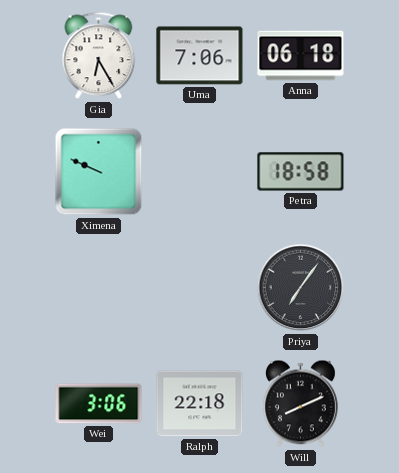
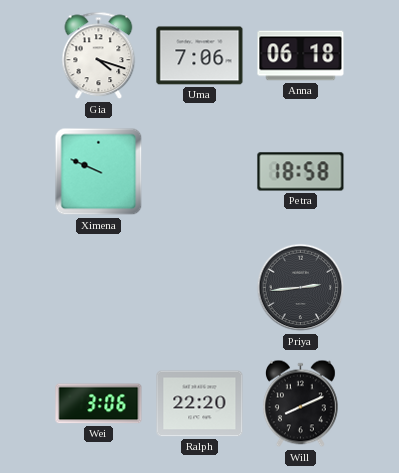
Gia: 6:25 -> 4:18 (99, 56)
Priya: 7:06 -> 2:44 (301, 288)
Ralph: 22:18 -> 22:20 (200, 404)
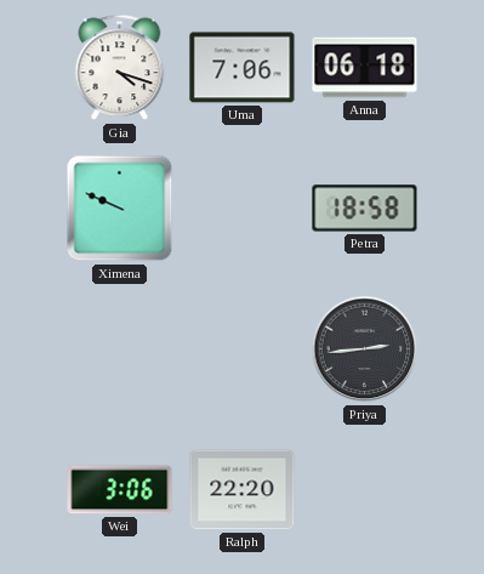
Will: 8:11 -> none (300, 404)
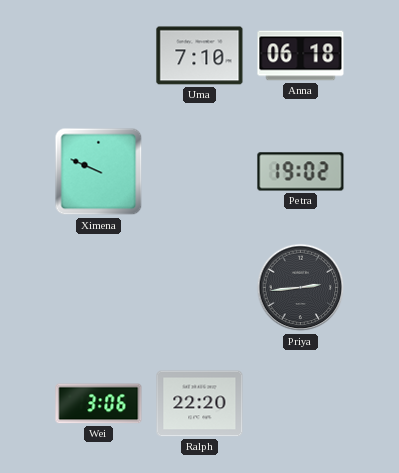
Gia: 4:18 -> none (120, 68)
Uma: 7:06 -> 7:10 (200, 56)
Petra: 18:58 -> 19:02 (301, 172)
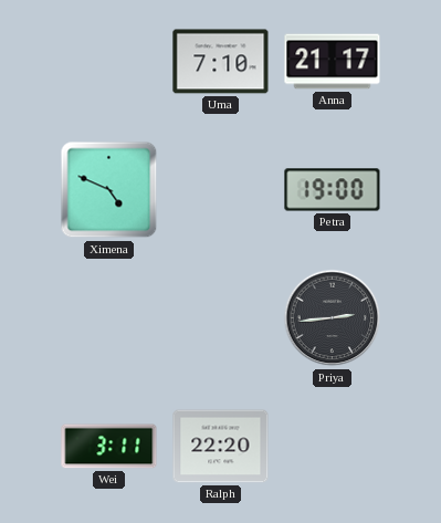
Anna: 06:18 -> 21:17 (333, 62)
Ximena: 9:49 -> 4:49 (109, 190)
Petra: 19:02 -> 19:00 (333, 190)
Wei: 3:06 -> 3:11 (109, 447)
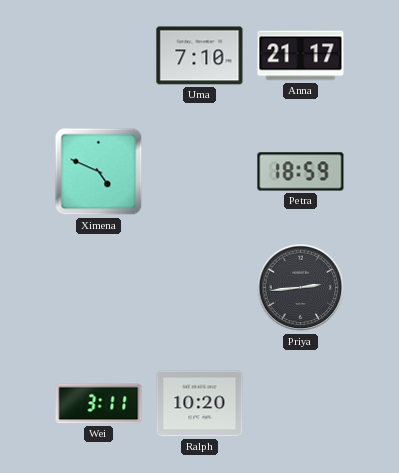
Petra: 19:00 -> 18:59 (301, 172)
Ralph: 22:20 -> 10:20 (200, 404)
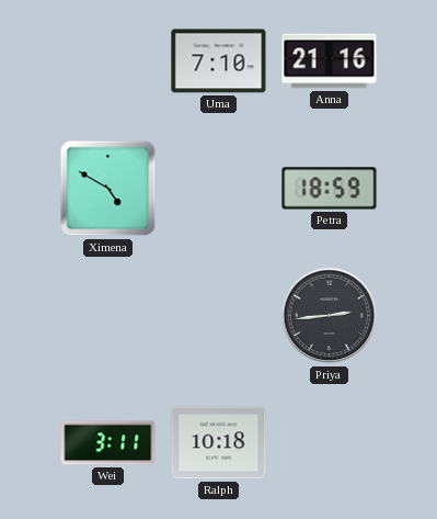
Anna: 21:17 -> 21:16 (330, 61)
Ximena: 4:49 -> 4:50 (108, 189)
Ralph: 10:20 -> 10:18 (219, 443)
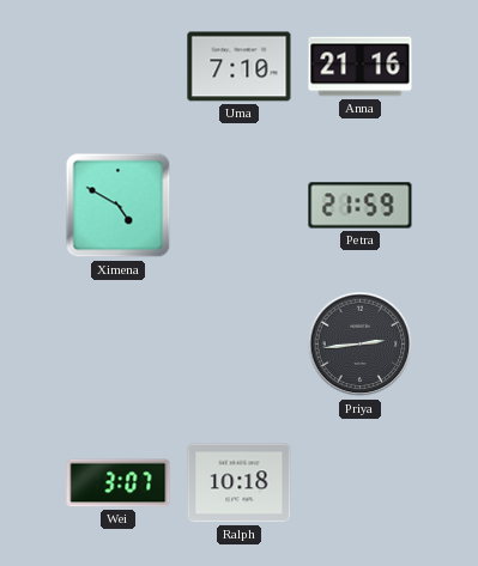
Petra: 18:59 -> 21:59 (361, 206)
Wei: 3:11 -> 3:07 (119, 483)
